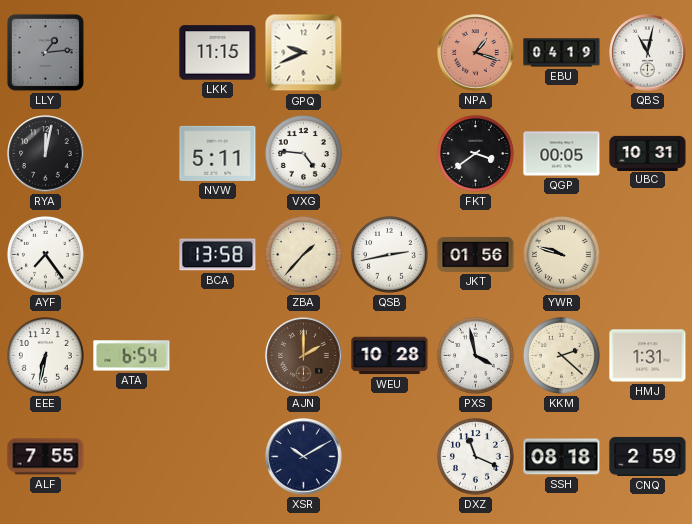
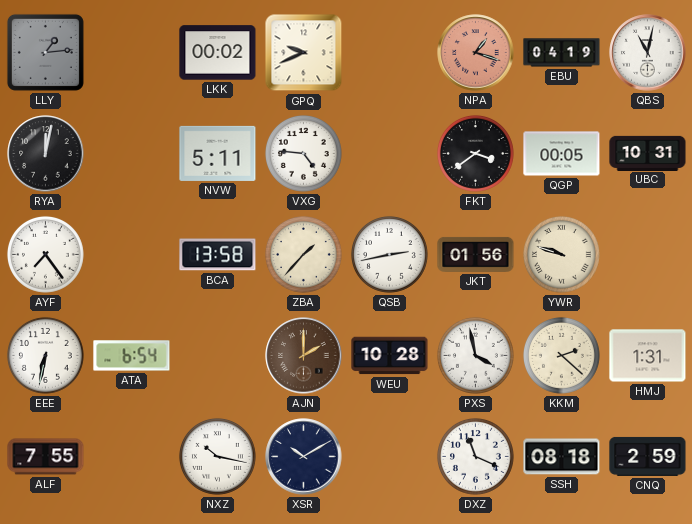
LKK: 11:15 -> 00:02 (218, 53)
NXZ: none -> 10:17 (217, 456)
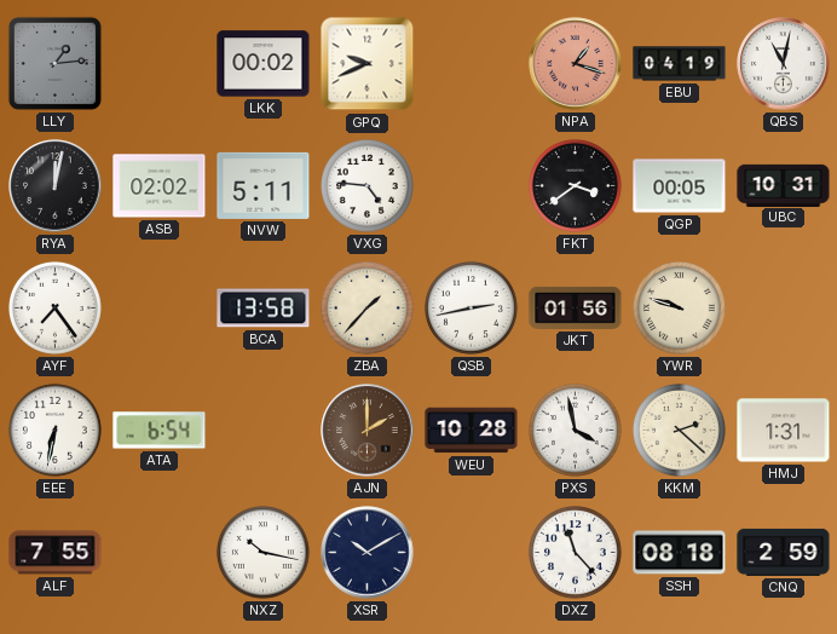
ASB: none -> 02:02 (160, 186)
DXZ: 11:19 -> 11:23 (575, 552)
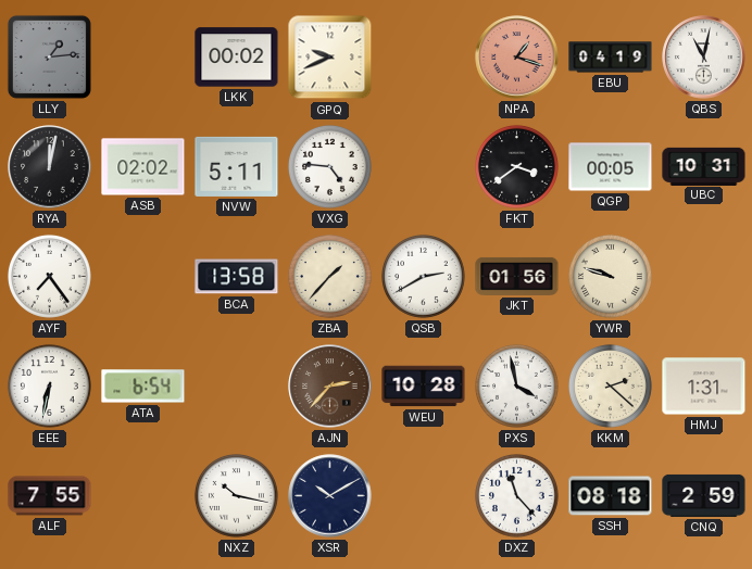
QSB: 2:43 -> 2:40 (423, 276)
AJN: 2:00 -> 2:37 (330, 387)
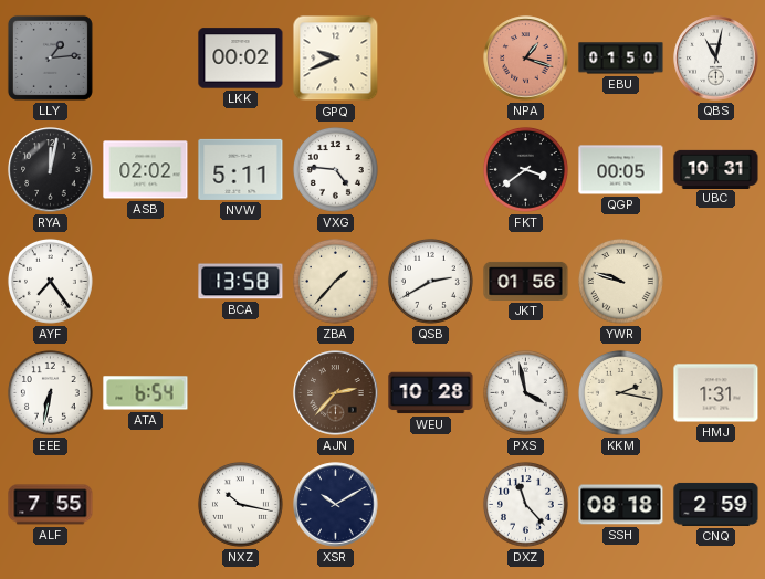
EBU: 04:19 -> 01:50 (621, 59)
KKM: 2:22 -> 2:17 (620, 392)
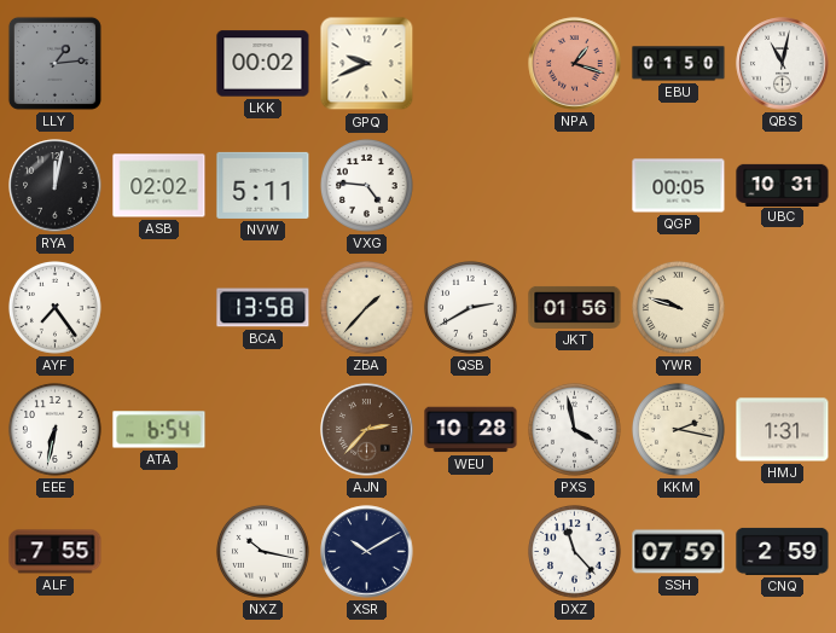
FKT: 3:39 -> none (525, 169)
SSH: 08:18 -> 07:59 (679, 552)
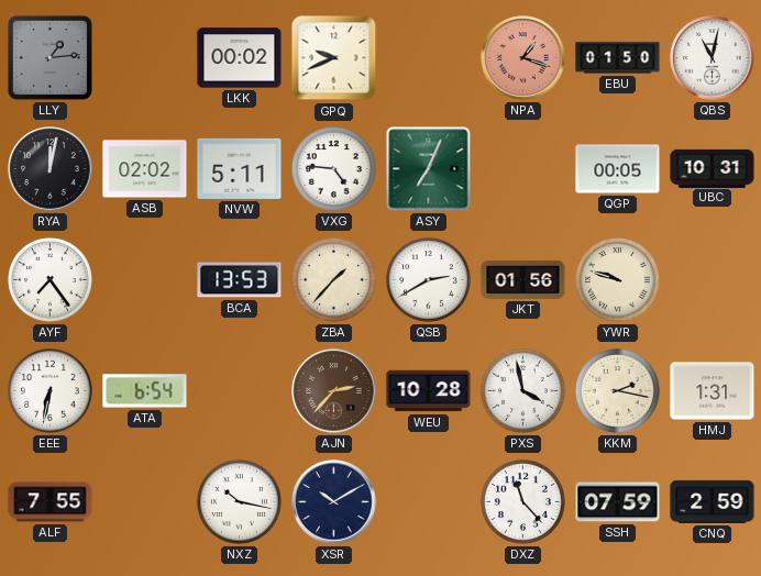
ASY: none -> 7:04 (429, 169)
BCA: 13:58 -> 13:53 (240, 280)
